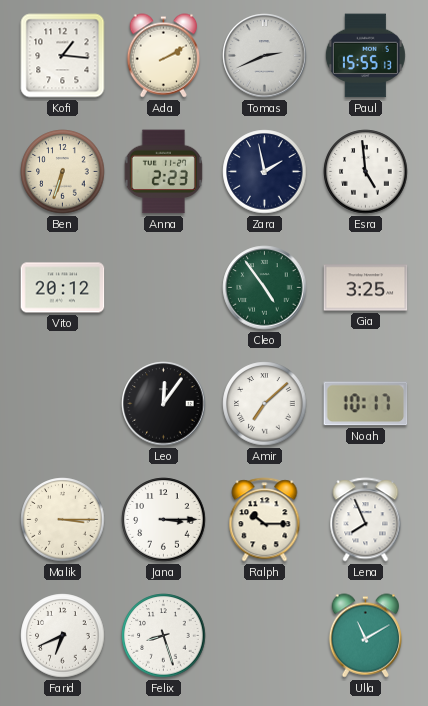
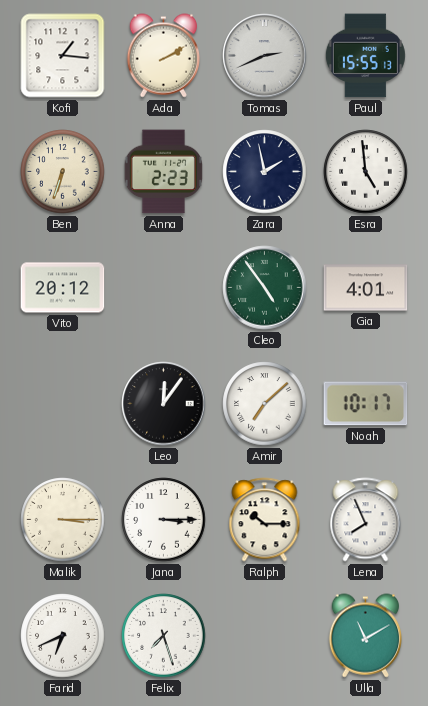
Gia: 3:25 -> 4:01 (366, 288)
Felix: 8:27 -> 7:27 (164, 636)
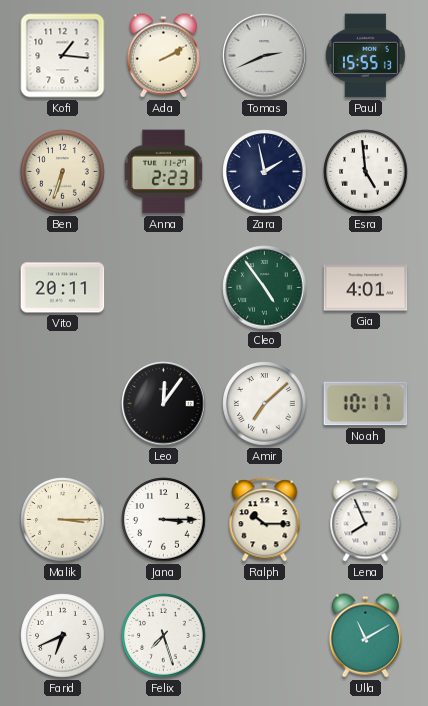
Vito: 20:12 -> 20:11 (63, 288)
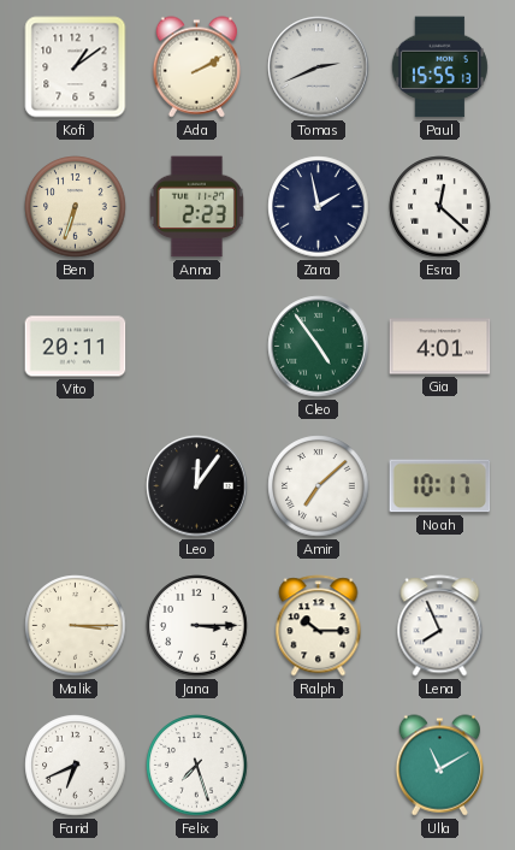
Kofi: 1:16 -> 1:09 (76, 67)
Esra: 4:59 -> 12:22 (440, 207)
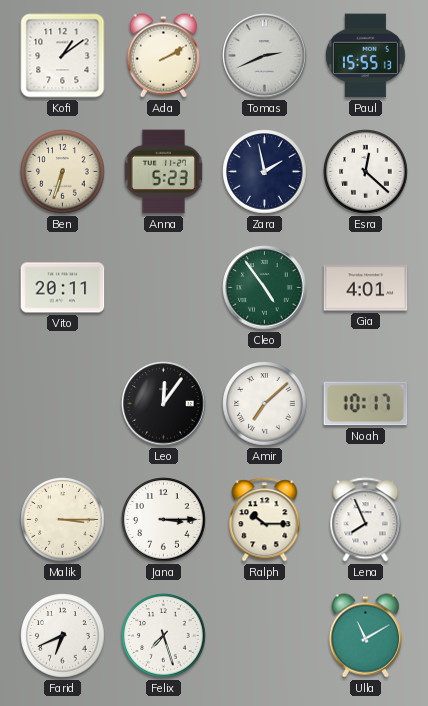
Anna: 2:23 -> 5:23 (163, 172)
